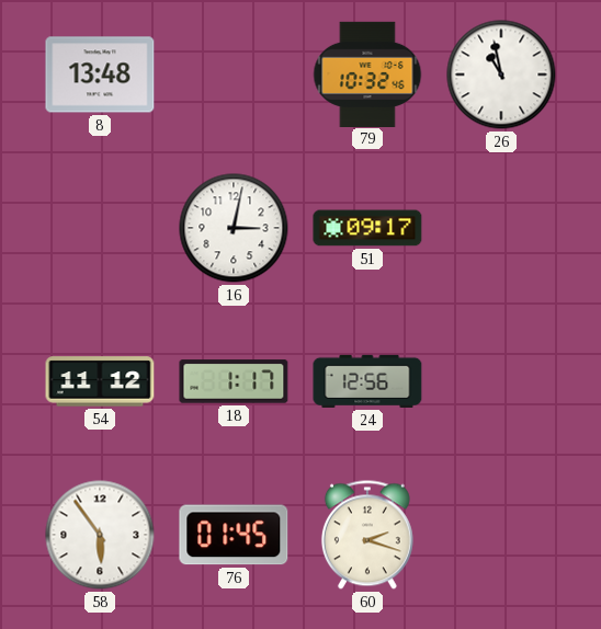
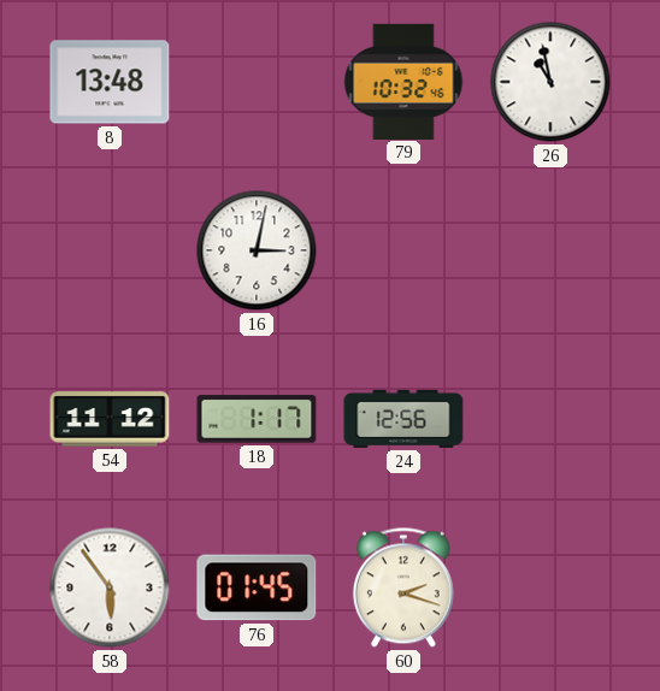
51: 09:17 -> none (367, 228)
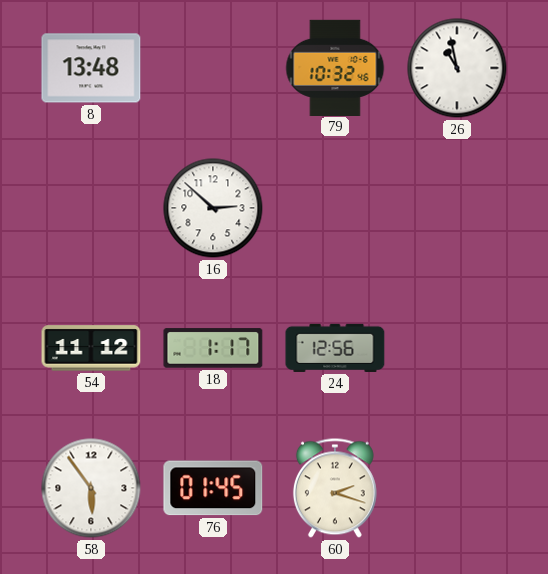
16: 3:02 -> 2:52 (213, 208)
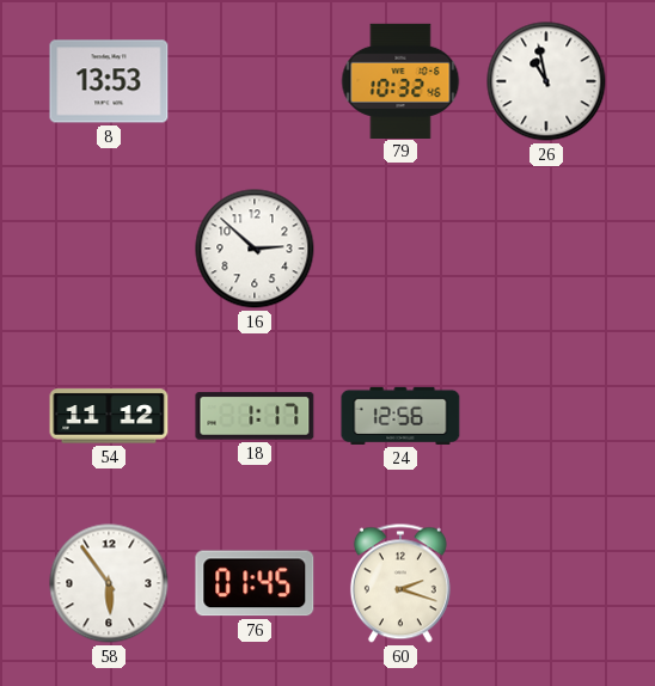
8: 13:48 -> 13:53 (109, 81)
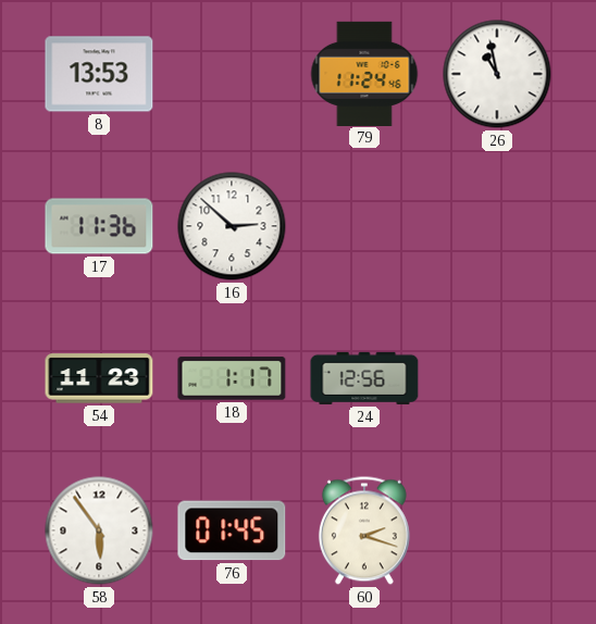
79: 10:32 -> 11:24 (364, 73)
17: none -> 11:36 (99, 226)
54: 11:12 -> 11:23 (99, 378)
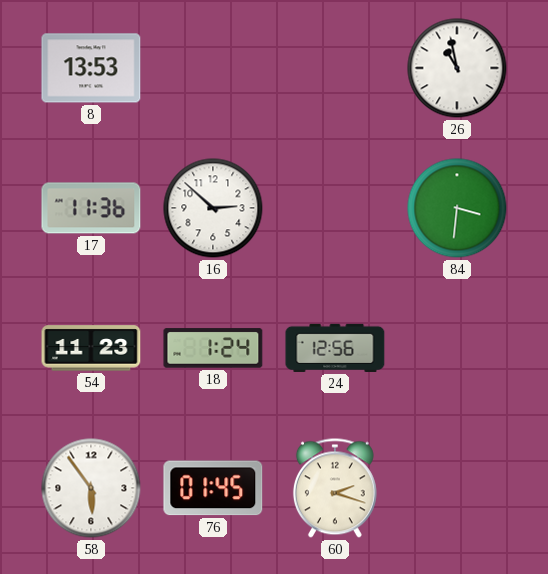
79: 11:24 -> none (364, 73)
84: none -> 3:31 (457, 208)
18: 1:17 -> 1:24 (213, 348)
